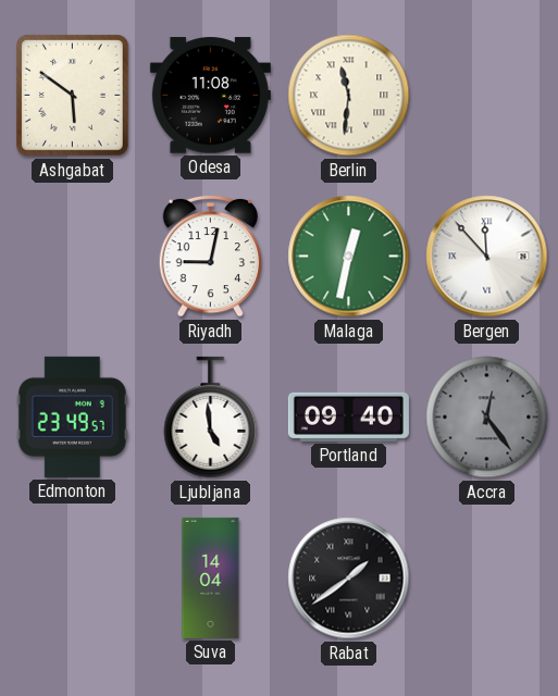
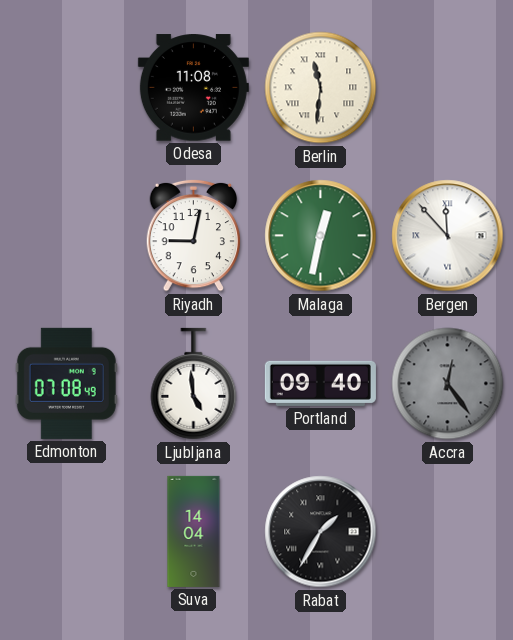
Ashgabat: 5:51 -> none (73, 96)
Edmonton: 23:49 -> 07:08 (66, 383)
Rabat: 1:39 -> 1:35 (321, 532)
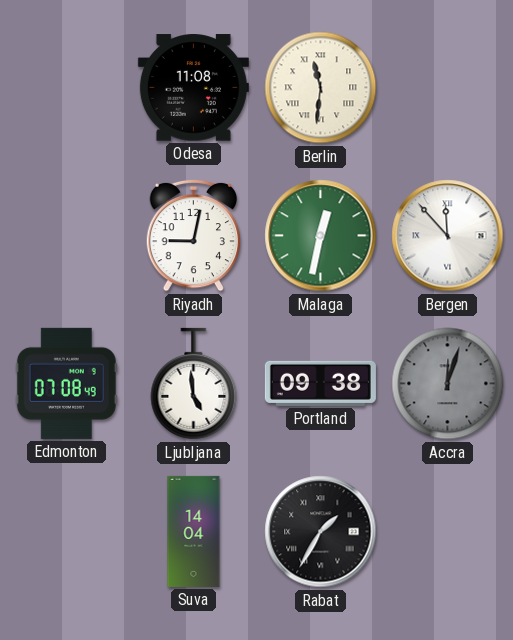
Portland: 09:40 -> 09:38 (320, 383)
Accra: 12:24 -> 12:03 (448, 384)
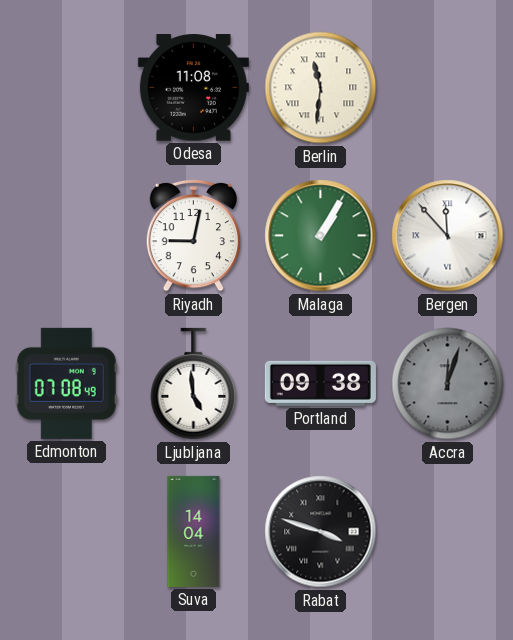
Malaga: 12:32 -> 1:05 (321, 236)
Rabat: 1:35 -> 3:48 (321, 532)
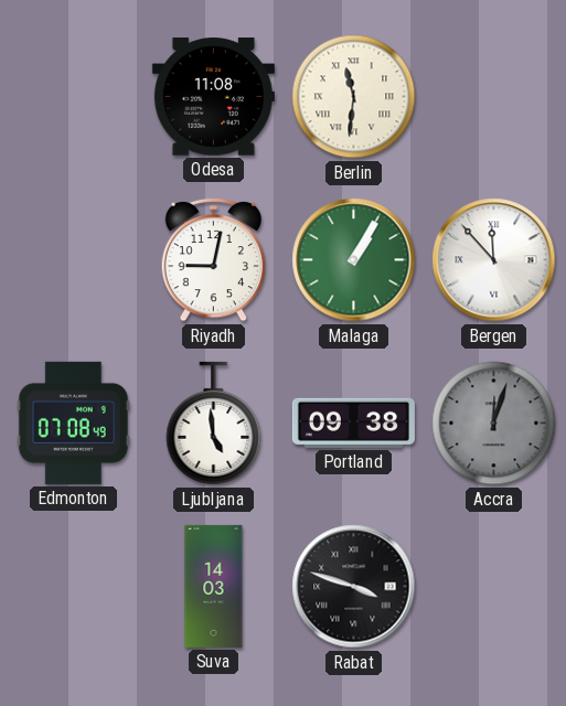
Suva: 14:04 -> 14:03 (214, 586)
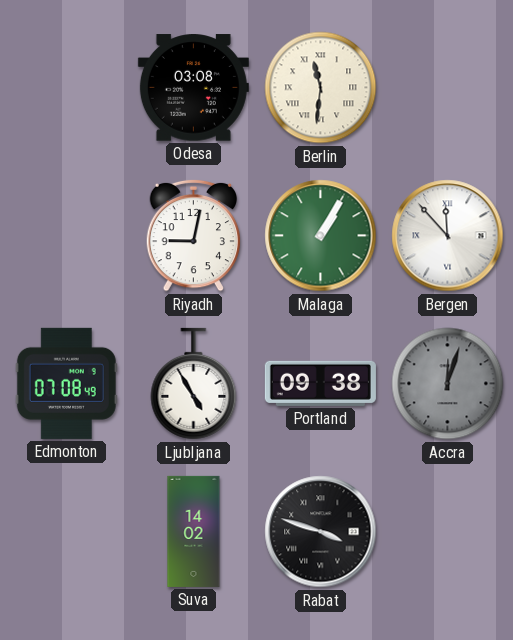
Odesa: 11:08 -> 03:08 (193, 88)
Ljubljana: 4:59 -> 4:55 (194, 384)
Suva: 14:03 -> 14:02 (194, 531)
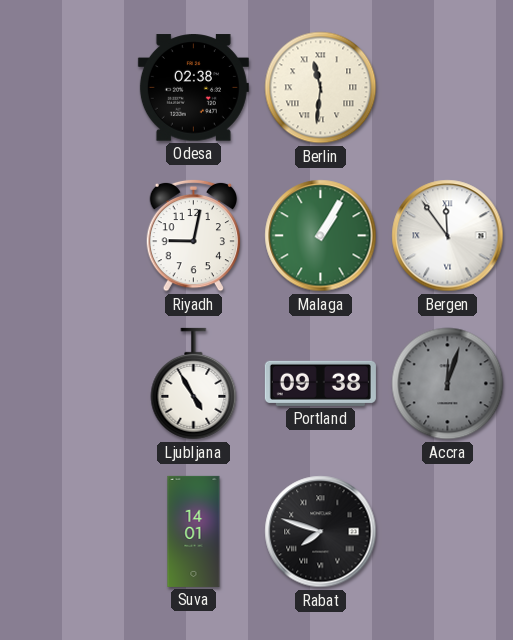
Odesa: 03:08 -> 02:38 (193, 88)
Bergen: 11:53 -> 11:54 (448, 236)
Edmonton: 07:08 -> none (66, 383)
Suva: 14:02 -> 14:01 (194, 531)
Rabat: 3:48 -> 7:48 (321, 532)
